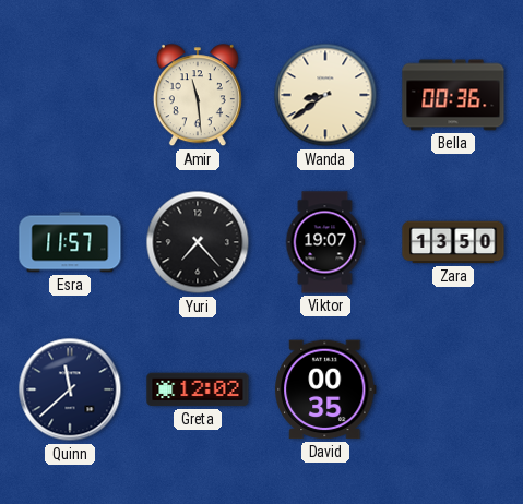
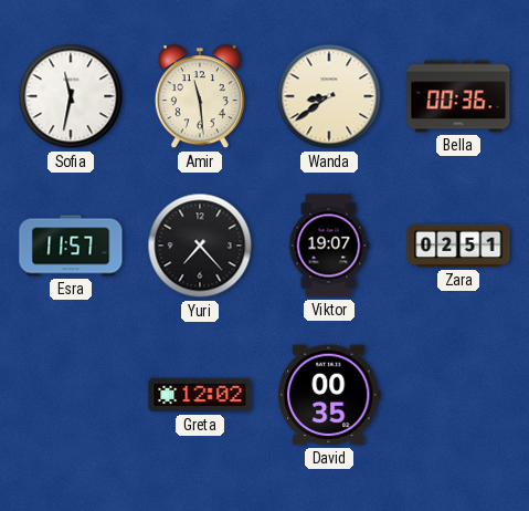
Sofia: none -> 11:32 (71, 96)
Zara: 13:50 -> 02:51 (458, 246)
Quinn: 11:38 -> none (70, 389)
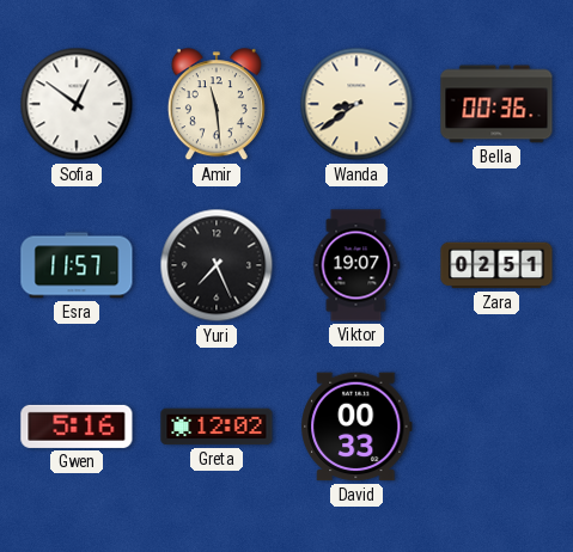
Sofia: 11:32 -> 12:51 (77, 104)
Yuri: 7:23 -> 7:26 (217, 265)
Gwen: none -> 5:16 (77, 427)
David: 00:35 -> 00:33 (356, 427)
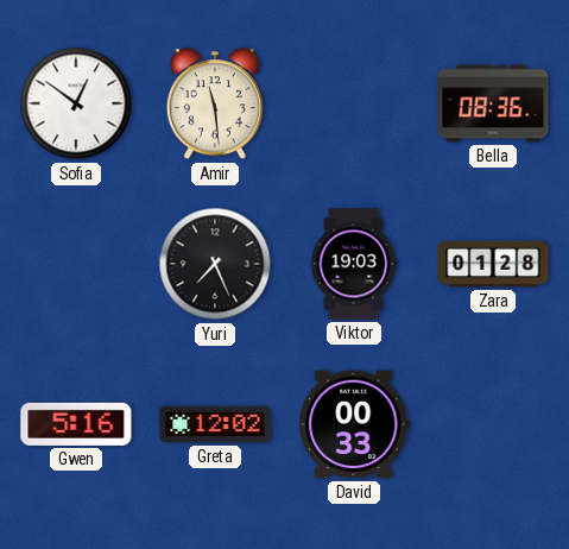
Wanda: 8:39 -> none (356, 104)
Bella: 00:36 -> 08:36 (493, 103)
Esra: 11:57 -> none (77, 265)
Viktor: 19:07 -> 19:03 (354, 264)
Zara: 02:51 -> 01:28 (493, 264)
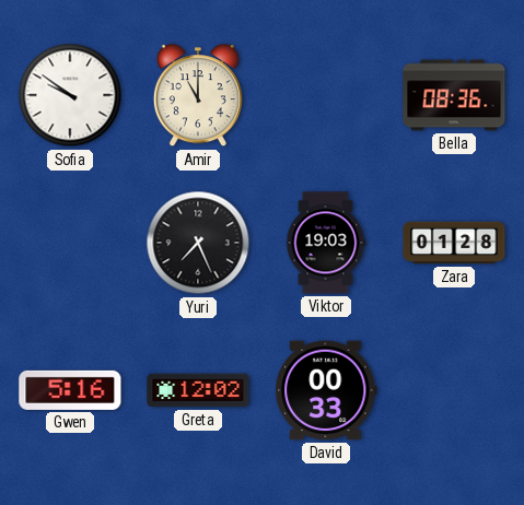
Sofia: 12:51 -> 9:51 (70, 95)
Amir: 11:29 -> 11:00 (198, 96)
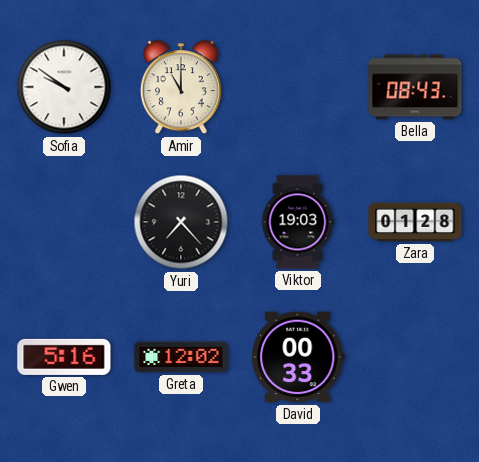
Bella: 08:36 -> 08:43 (415, 87)
Yuri: 7:26 -> 7:23 (181, 222)
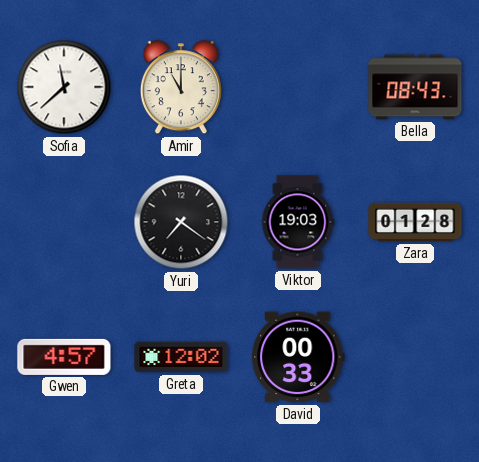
Sofia: 9:51 -> 11:38 (64, 87)
Yuri: 7:23 -> 7:21 (181, 222)
Gwen: 5:16 -> 4:57 (64, 357)
